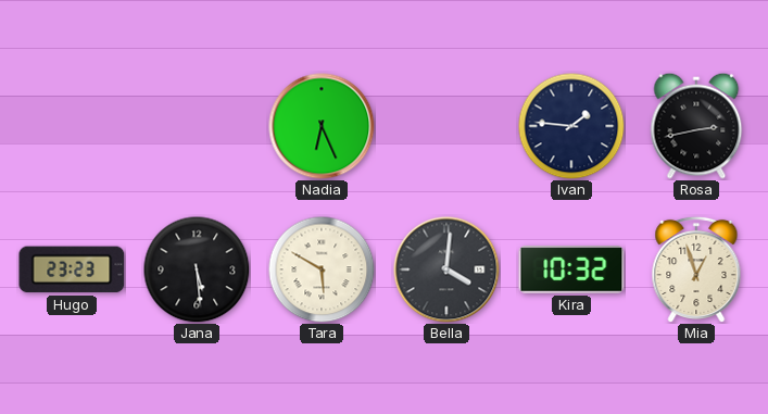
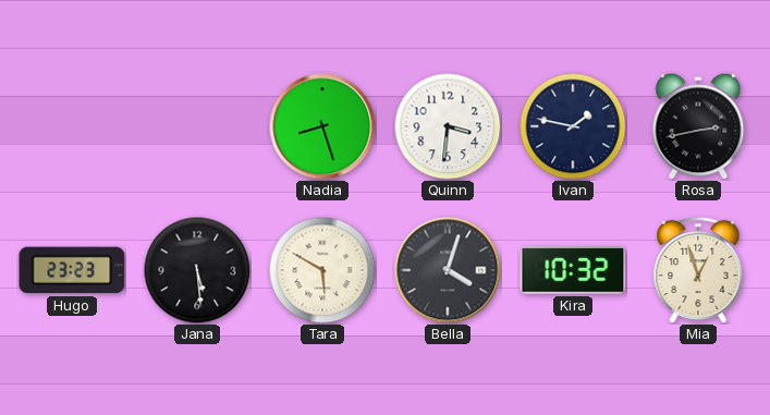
Nadia: 6:26 -> 8:27 (322, 126)
Quinn: none -> 3:31 (448, 126)
Ivan: 1:46 -> 1:47 (573, 126)
Bella: 4:01 -> 4:03 (448, 270)
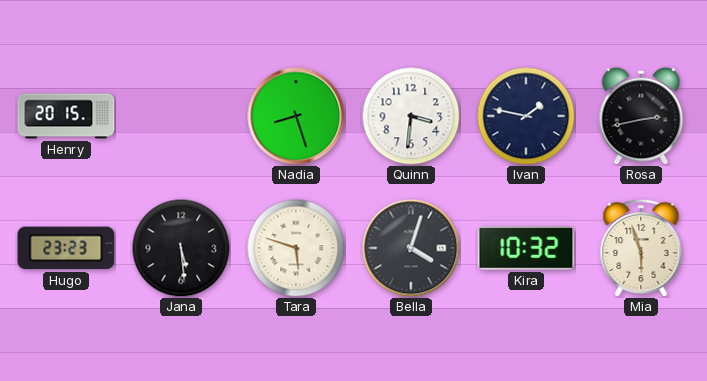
Henry: none -> 20:15 (66, 116)
Tara: 5:50 -> 5:48 (296, 248)
Mia: 12:57 -> 5:57 (641, 248)
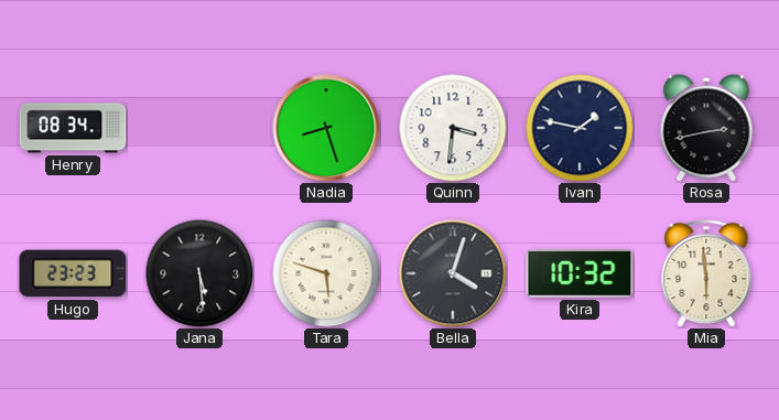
Henry: 20:15 -> 08:34 (73, 128)
Mia: 5:57 -> 5:59 (706, 273)
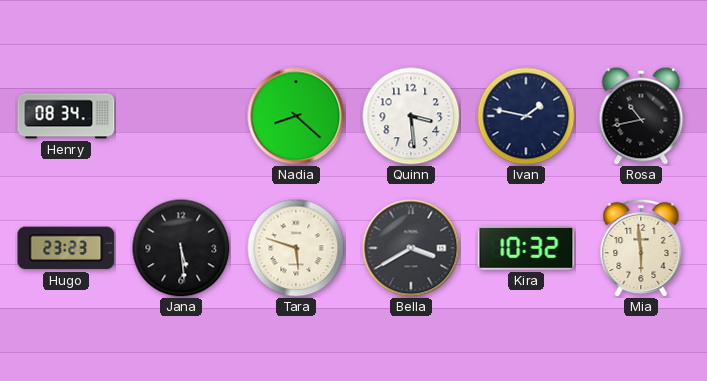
Nadia: 8:27 -> 8:22 (296, 116)
Quinn: 3:31 -> 3:29 (411, 116)
Rosa: 2:43 -> 10:43 (641, 116)
Bella: 4:03 -> 3:40 (411, 248)
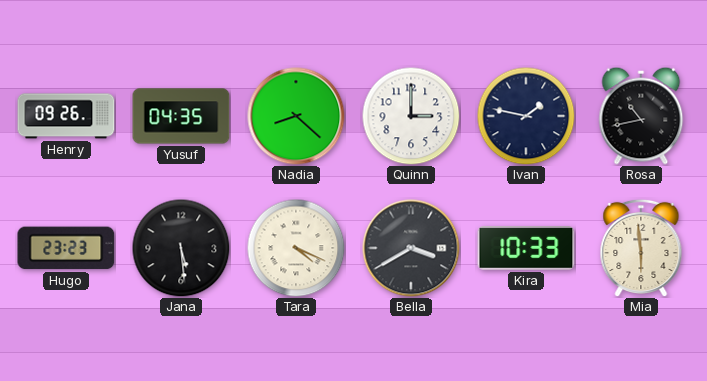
Henry: 08:34 -> 09:26 (66, 116)
Yusuf: none -> 04:35 (181, 116)
Quinn: 3:29 -> 3:00 (411, 116)
Tara: 5:48 -> 4:19 (296, 248)
Kira: 10:32 -> 10:33 (526, 248)
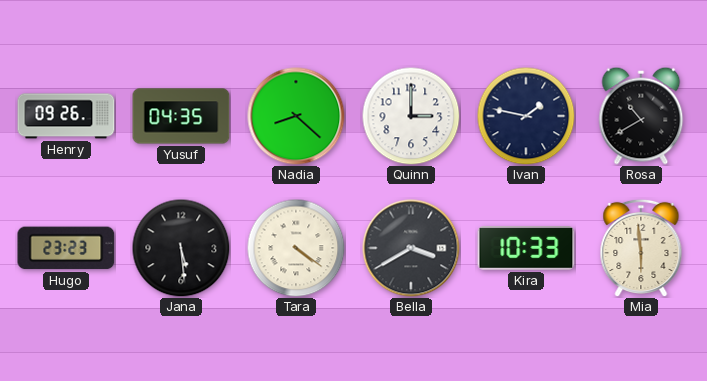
Rosa: 10:43 -> 10:40 (641, 116)
Tara: 4:19 -> 4:21 (296, 248)
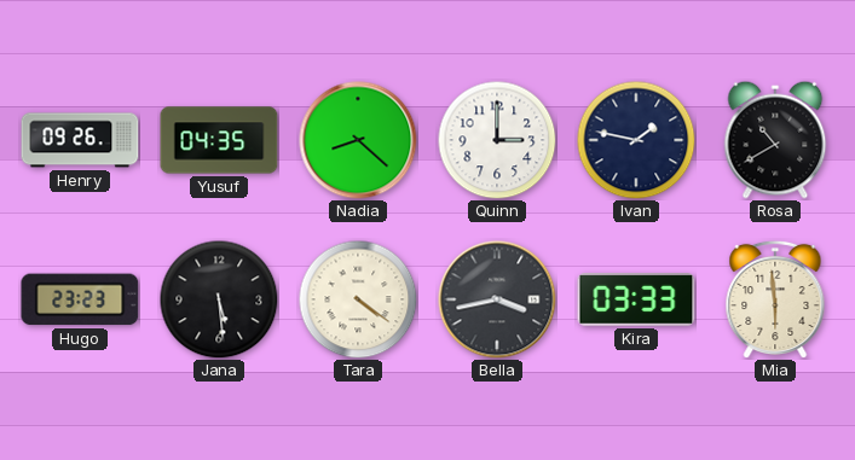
Bella: 3:40 -> 3:43 (497, 299)
Kira: 10:33 -> 03:33 (636, 299)
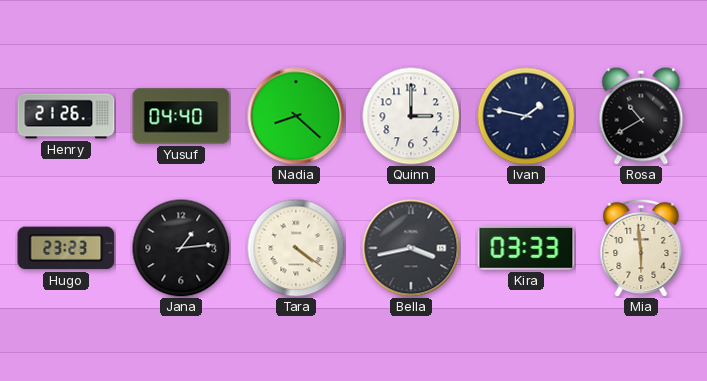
Henry: 09:26 -> 21:26 (66, 116)
Yusuf: 04:35 -> 04:40 (181, 116)
Jana: 5:29 -> 1:14 (181, 248)
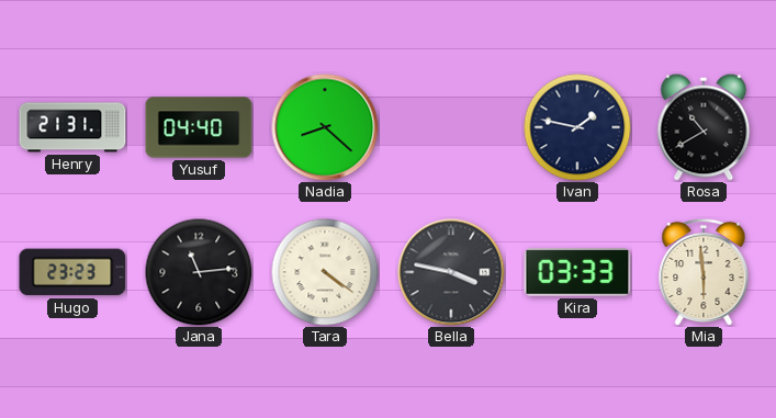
Henry: 21:26 -> 21:31 (72, 127)
Quinn: 3:00 -> none (411, 116)
Jana: 1:14 -> 11:14 (199, 272)
Bella: 3:43 -> 3:47 (451, 272)
